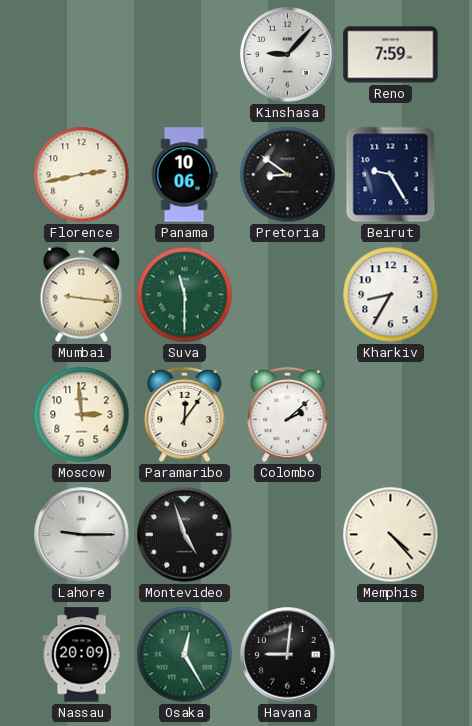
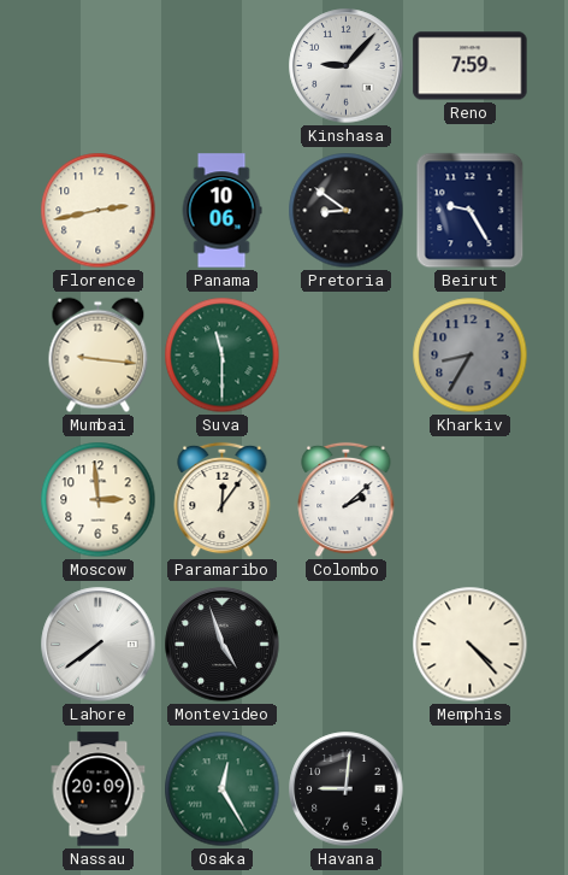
Kharkiv dial: white -> grey (471, 356)
Lahore: 9:15 -> 7:39 (99, 645)
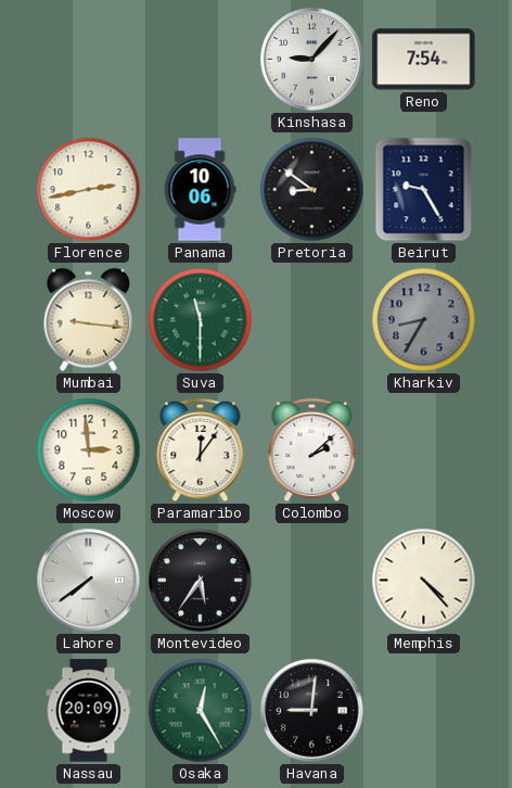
Reno: 7:59 -> 7:54 (424, 60)
Montevideo: 4:57 -> 5:36 (201, 581)
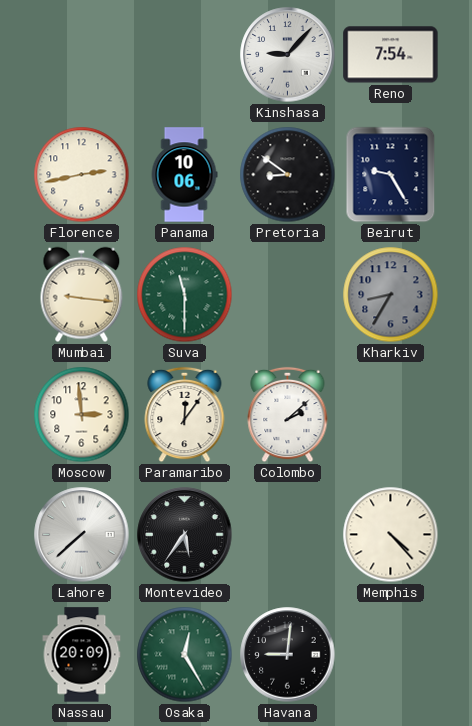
Lahore: 7:39 -> 7:38 (82, 535)
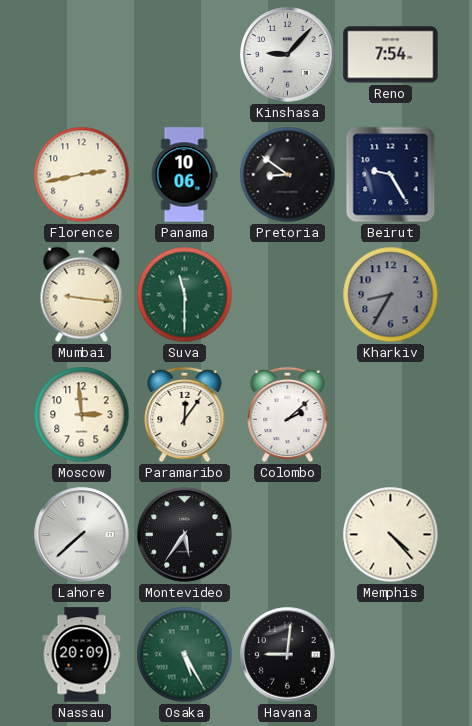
Osaka: 12:25 -> 5:25 (185, 655)
